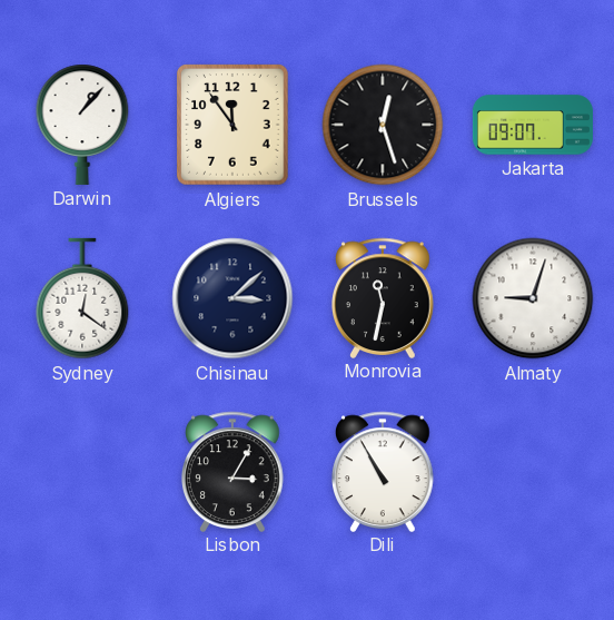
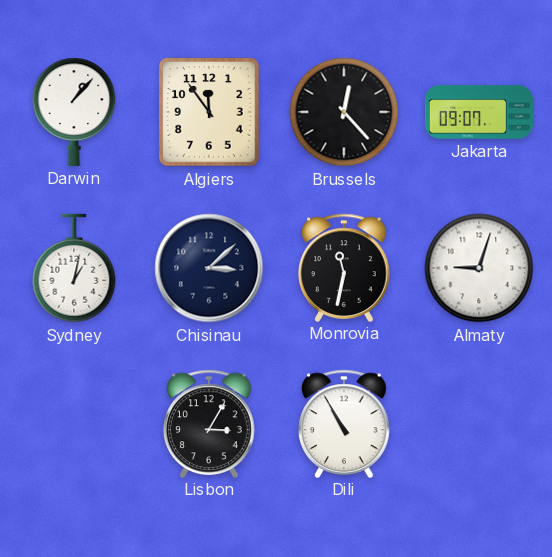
Brussels: 12:27 -> 12:23 (344, 112)
Sydney: 12:21 -> 1:02 (74, 268)
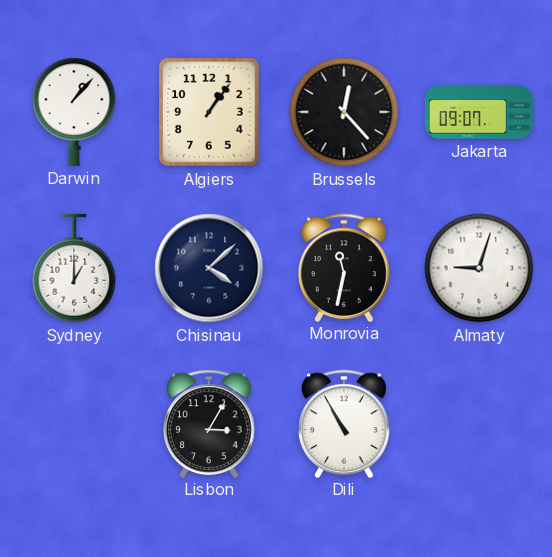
Algiers: 11:54 -> 1:06 (209, 112)
Sydney: 1:02 -> 1:00 (74, 268)
Chisinau: 3:08 -> 4:08 (209, 268)
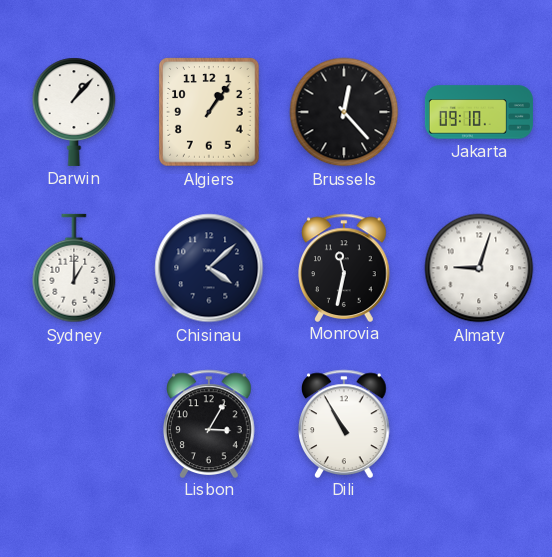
Jakarta: 09:07 -> 09:10 (479, 112)
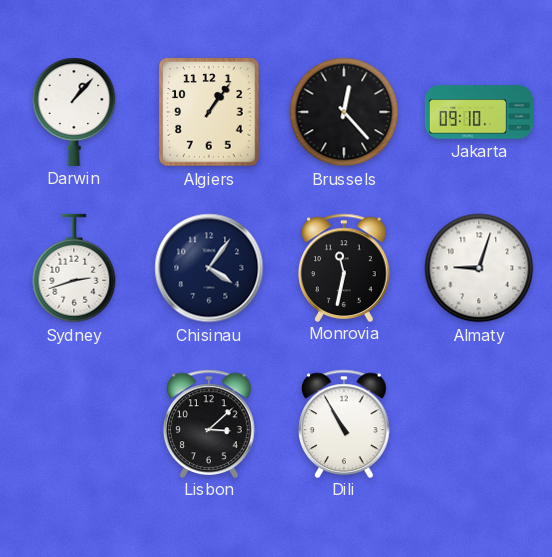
Sydney: 1:00 -> 2:42 (74, 268)
Chisinau: 4:08 -> 4:06 (209, 268)
Lisbon: 3:05 -> 3:08 (210, 423)
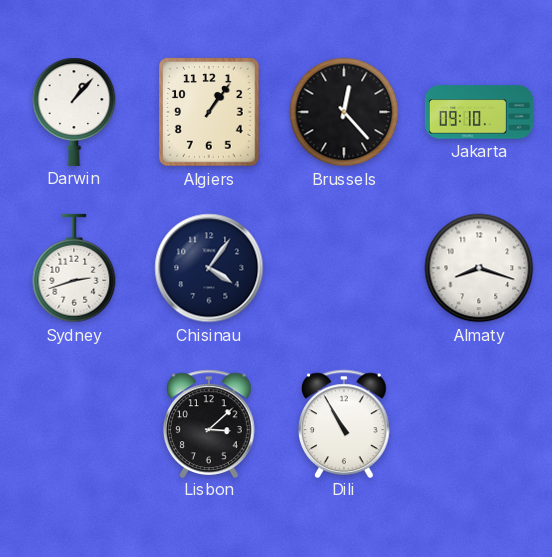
Monrovia: 11:32 -> none (345, 267)
Almaty: 9:03 -> 8:18 (479, 268)
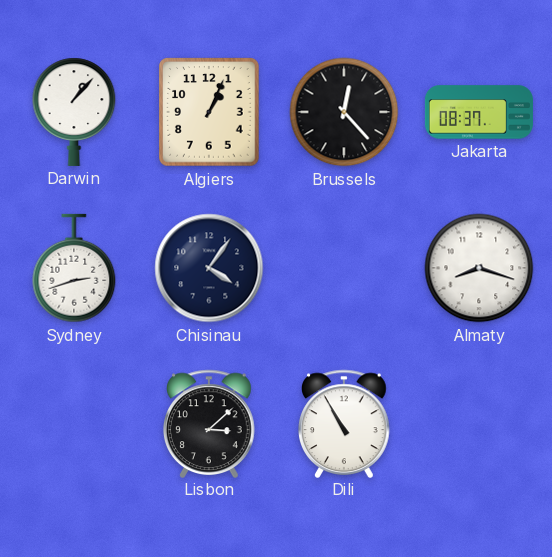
Algiers: 1:06 -> 1:04 (209, 112)
Jakarta: 09:10 -> 08:37 (479, 112)
